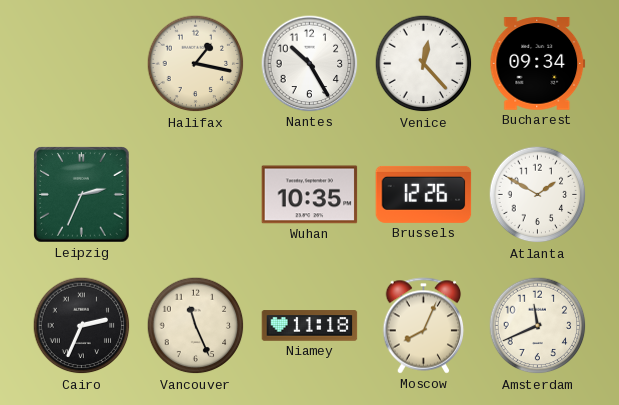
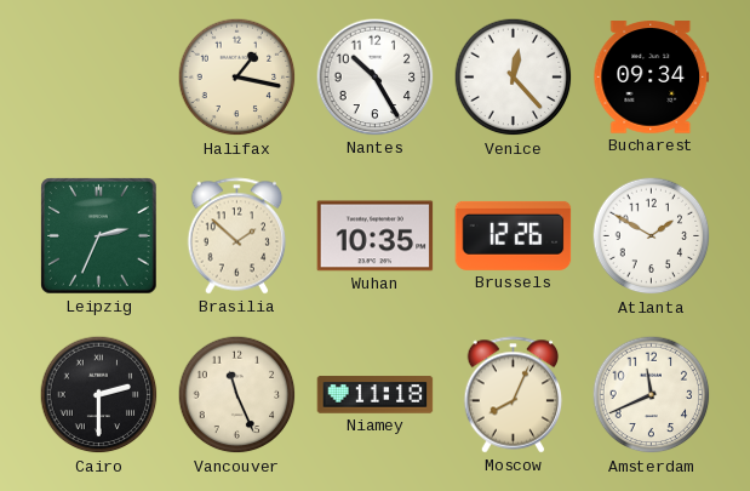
Brasilia: none -> 1:52 (237, 236)
Cairo: 2:34 -> 2:30 (99, 395)
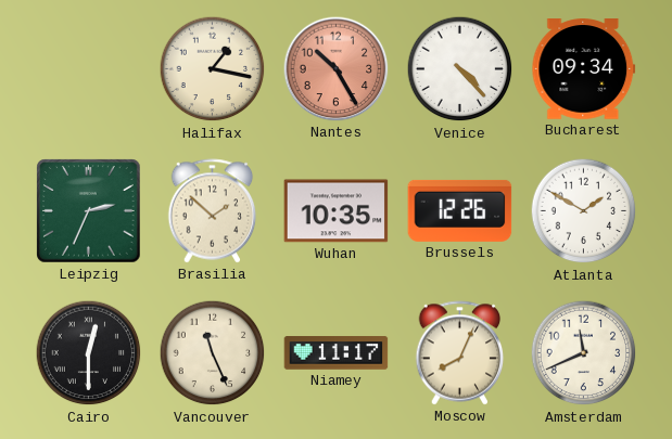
Nantes dial: white -> salmon (337, 69)
Venice: 12:23 -> 4:23 (460, 69)
Cairo: 2:30 -> 12:30 (89, 353)
Niamey: 11:18 -> 11:17 (337, 353)
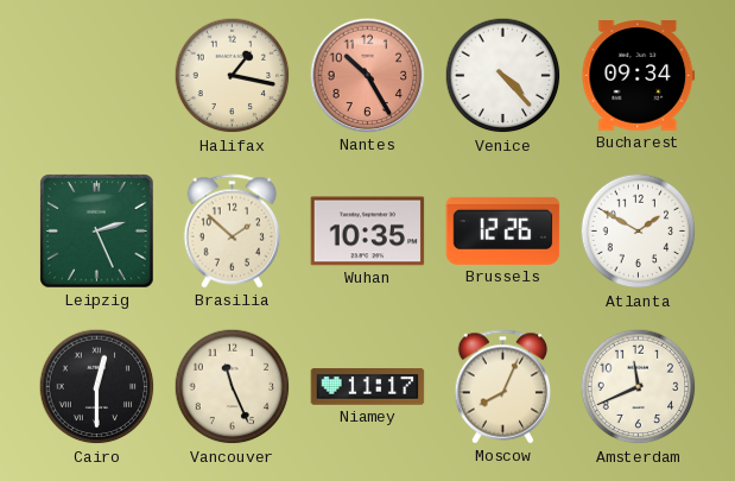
Leipzig: 2:34 -> 2:26 (97, 232)
